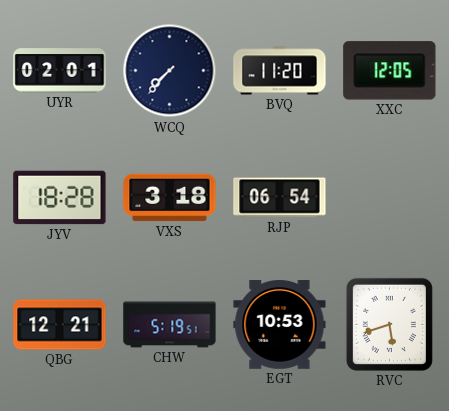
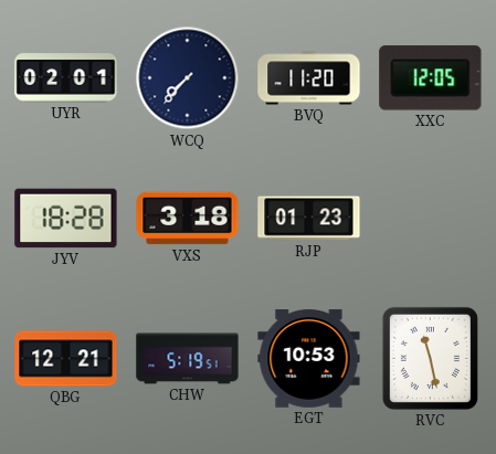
RJP: 06:54 -> 01:23 (309, 219)
RVC: 5:42 -> 11:28 (430, 358)
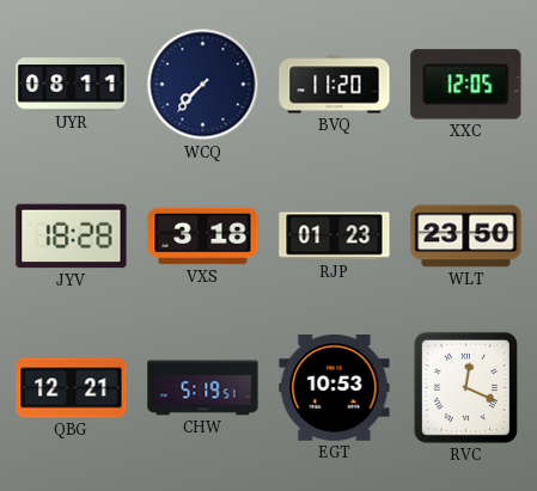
UYR: 02:01 -> 08:11 (72, 85)
WLT: none -> 23:50 (466, 237)
RVC: 11:28 -> 12:19 (465, 387)
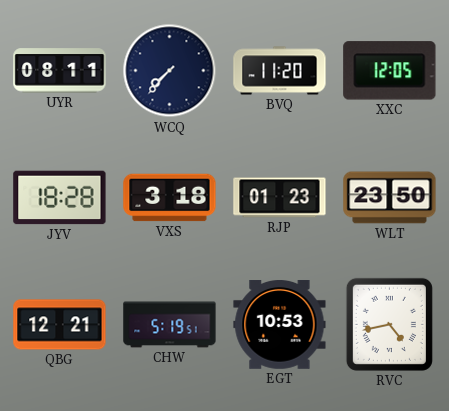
RVC: 12:19 -> 4:43 (389, 324)
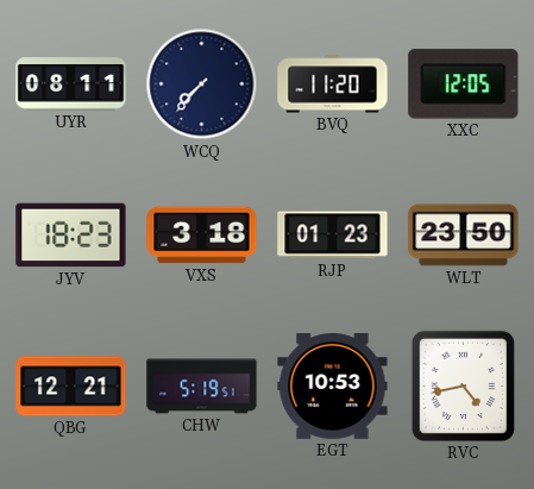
JYV: 18:28 -> 18:23 (71, 236)
